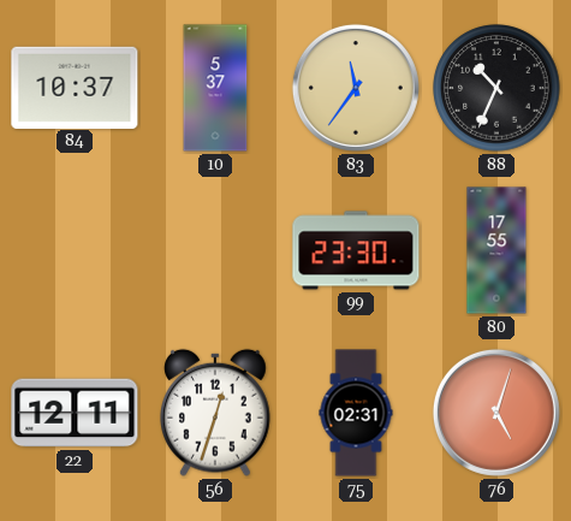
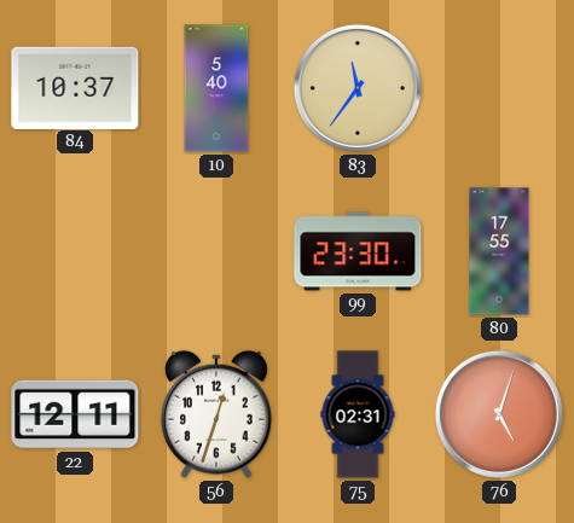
10: 5:37 -> 5:40 (216, 88)
88: 10:34 -> none (496, 88)
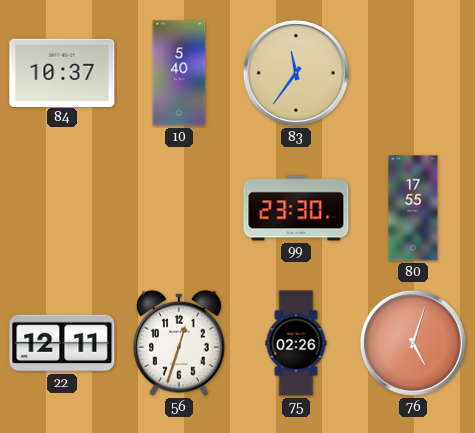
75: 02:31 -> 02:26 (296, 343)
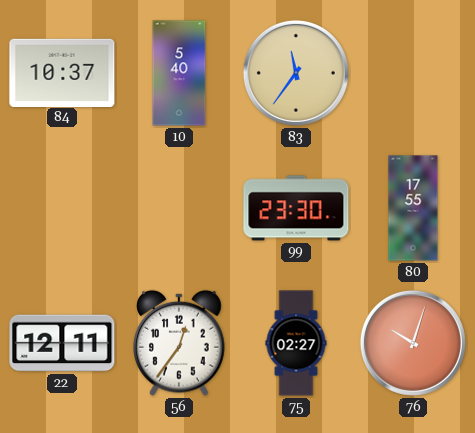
56: 12:33 -> 12:36 (180, 343)
75: 02:26 -> 02:27 (296, 343)
76: 5:03 -> 10:03 (413, 343)
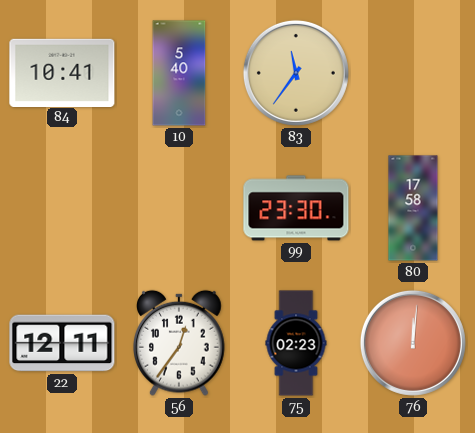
84: 10:37 -> 10:41 (62, 72)
80: 17:55 -> 17:58 (413, 208)
75: 02:27 -> 02:23 (296, 343)
76: 10:03 -> 12:01 (413, 343)
